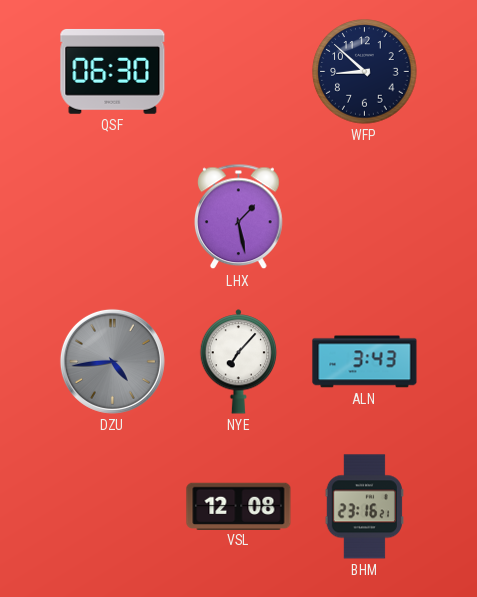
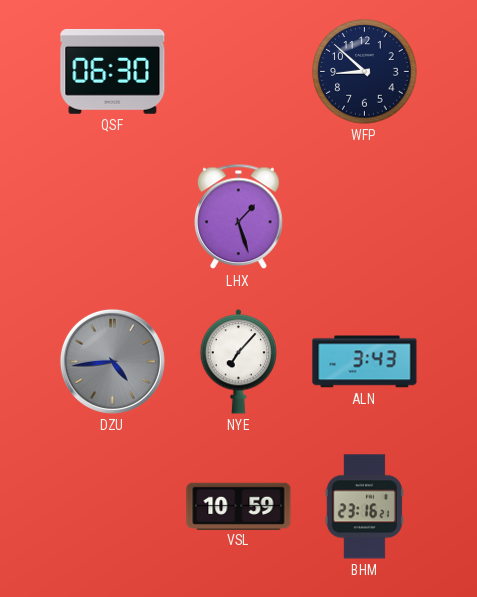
LHX: 1:28 -> 1:27 (239, 217)
VSL: 12:08 -> 10:59 (239, 506)
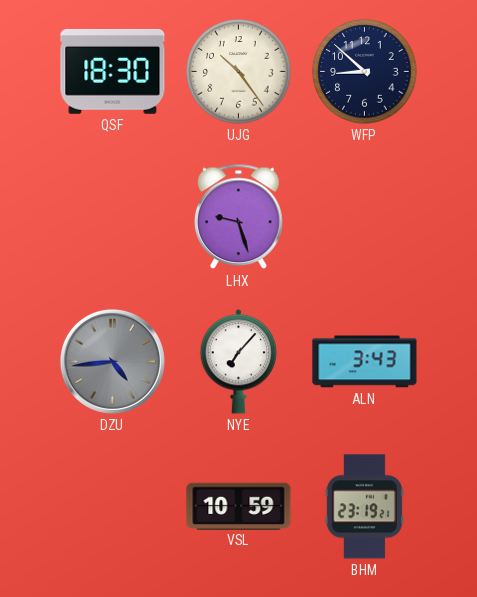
QSF: 06:30 -> 18:30 (113, 71)
UJG: none -> 10:24 (239, 72)
LHX: 1:27 -> 9:27 (239, 217)
BHM: 23:16 -> 23:19 (364, 507)
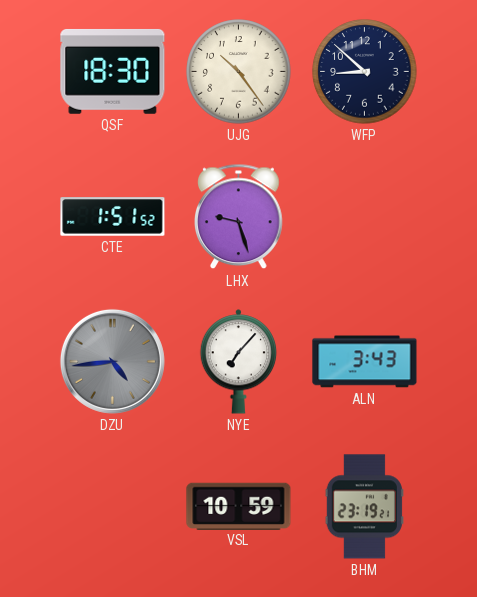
CTE: none -> 1:51 (113, 217)
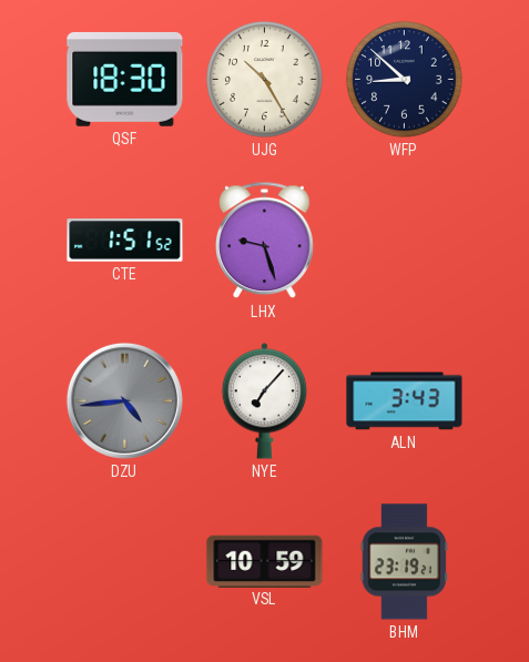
UJG: 10:24 -> 10:25 (265, 80)
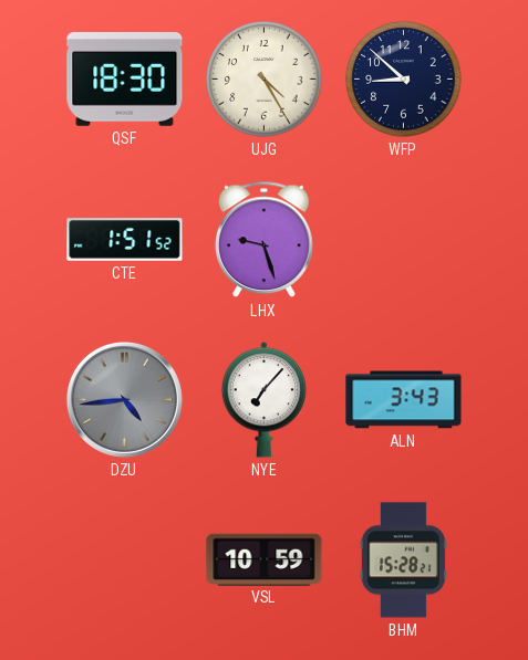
UJG: 10:25 -> 4:25 (265, 80)
BHM: 23:19 -> 15:28 (403, 561)
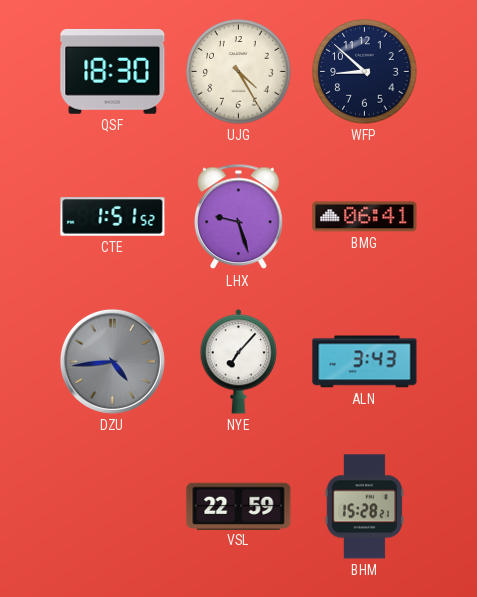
BMG: none -> 06:41 (365, 217)
VSL: 10:59 -> 22:59 (239, 506)
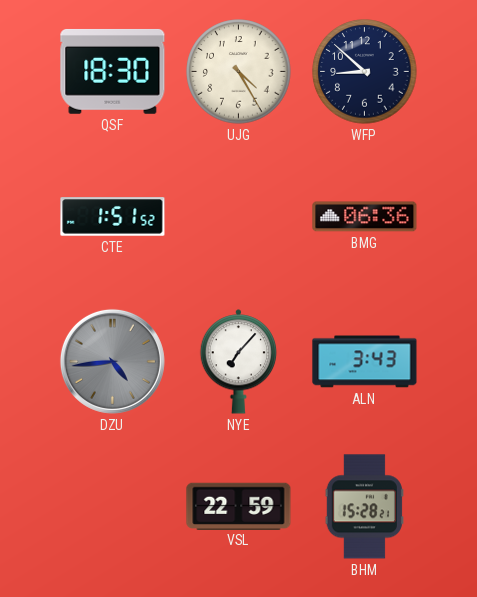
LHX: 9:27 -> none (239, 217)
BMG: 06:41 -> 06:36 (365, 217)
